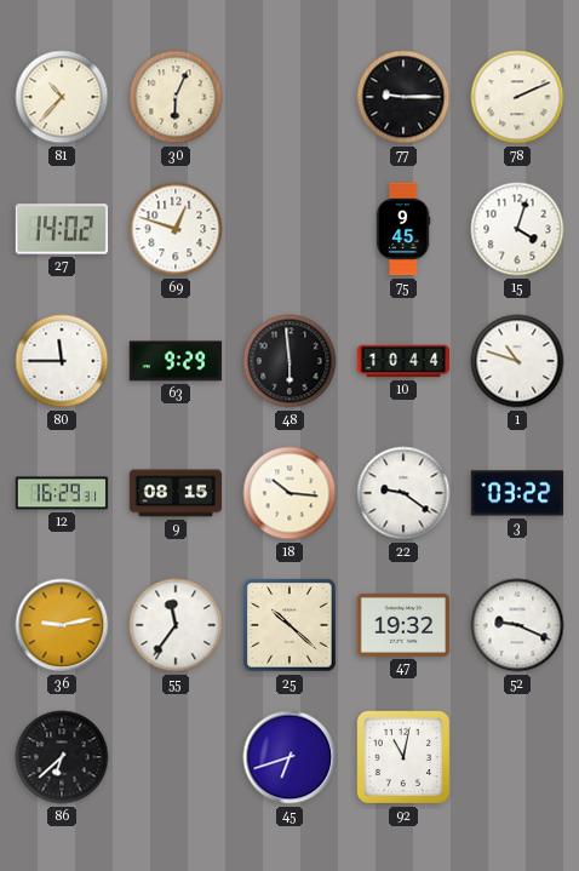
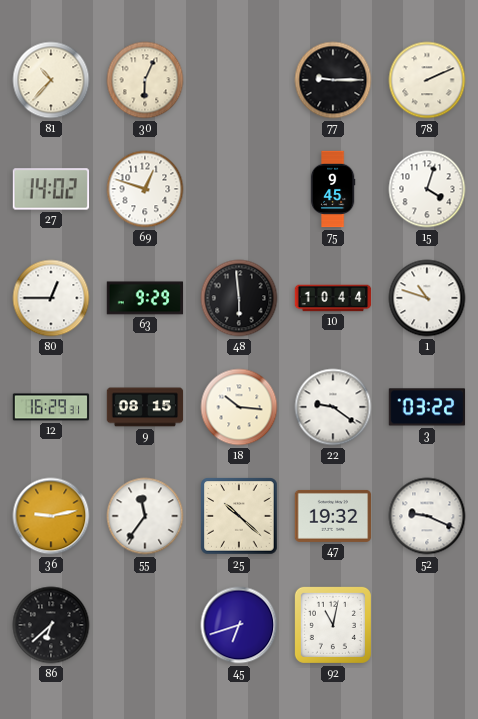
80: 11:45 -> 12:45 (51, 298)
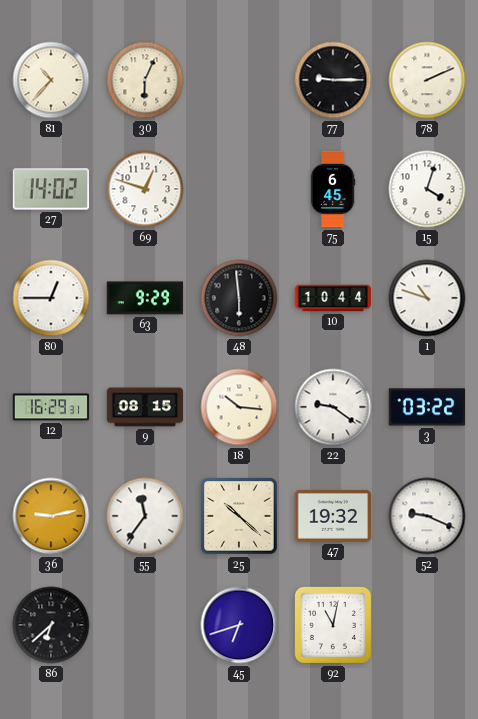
75: 9:45 -> 6:45 (333, 189)
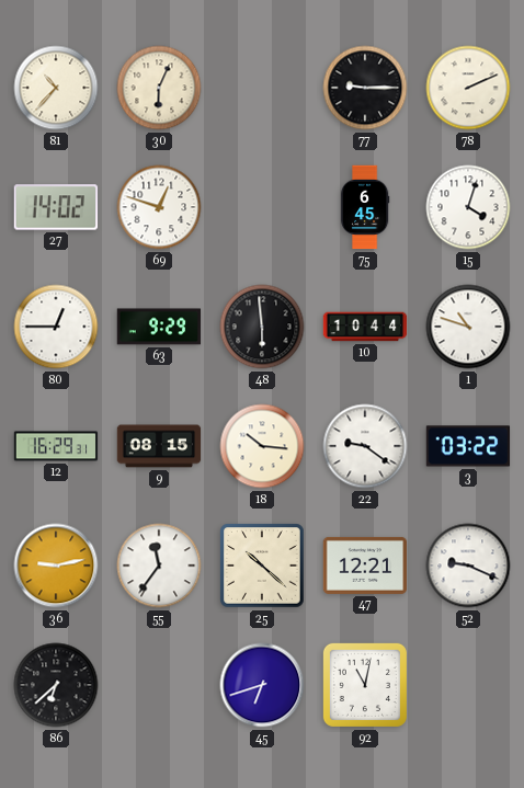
47: 19:32 -> 12:21 (365, 566)
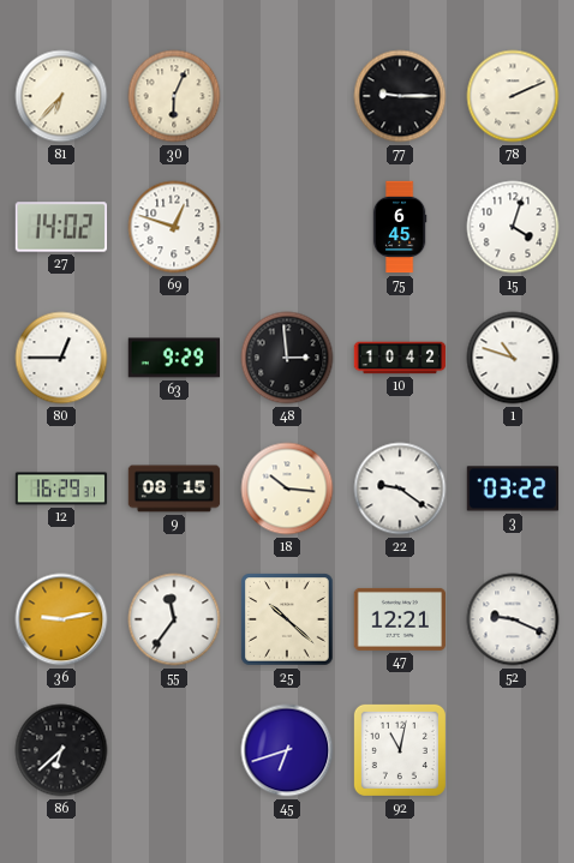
81: 10:37 -> 6:37 (61, 96)
48: 5:59 -> 2:59 (287, 358)
10: 10:44 -> 10:42 (400, 358)
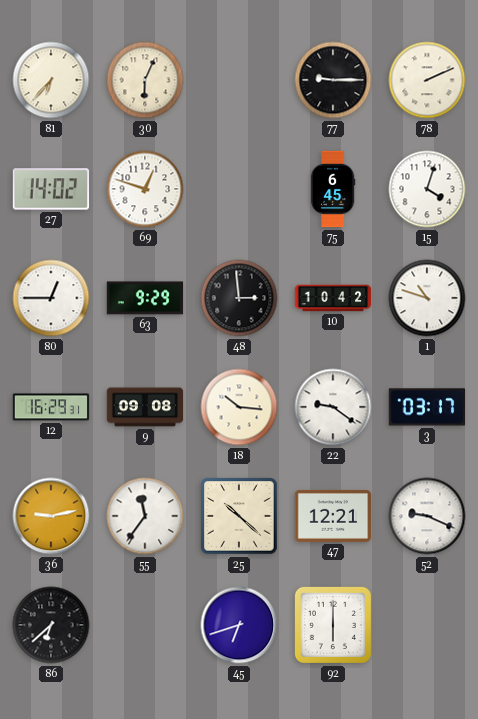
9: 08:15 -> 09:08 (145, 407)
3: 03:22 -> 03:17 (427, 407)
92: 11:02 -> 6:00 (333, 625)
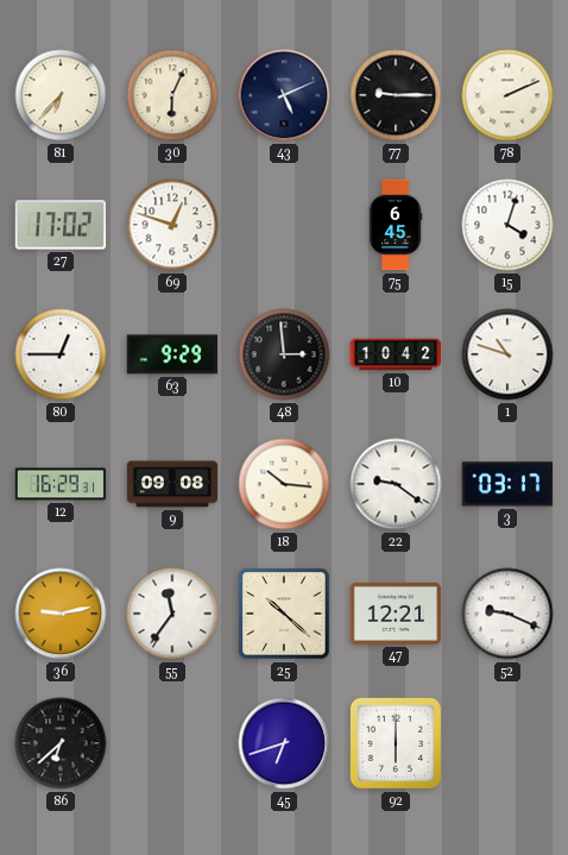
43: none -> 5:11 (284, 95)
27: 14:02 -> 17:02 (61, 225)
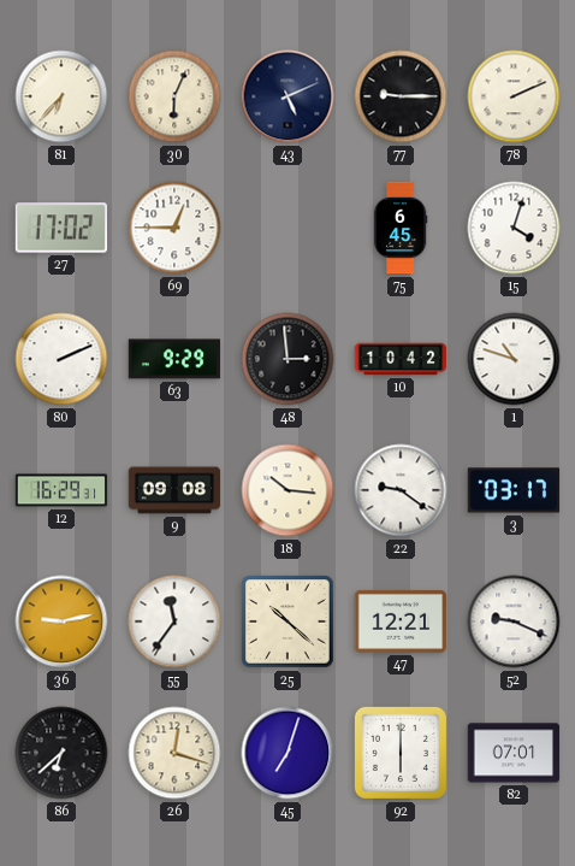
69: 12:48 -> 12:45 (174, 228)
80: 12:45 -> 2:11 (61, 359)
26: none -> 12:18 (174, 753)
45: 6:42 -> 7:03 (287, 753)
82: none -> 07:01 (514, 753)
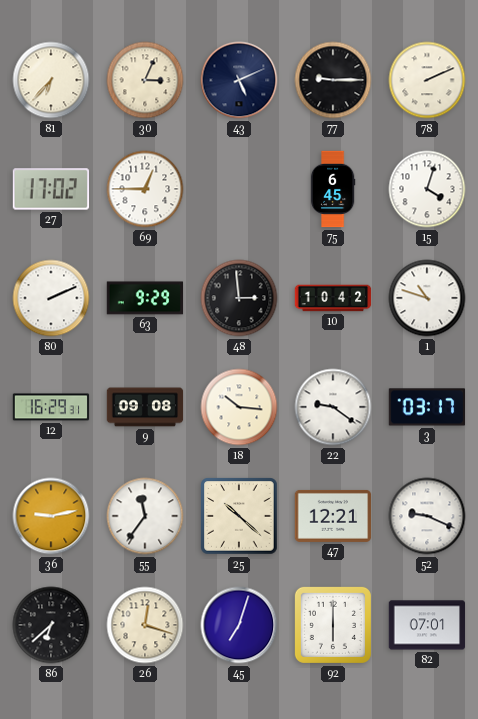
30: 6:04 -> 3:04 (145, 80)
